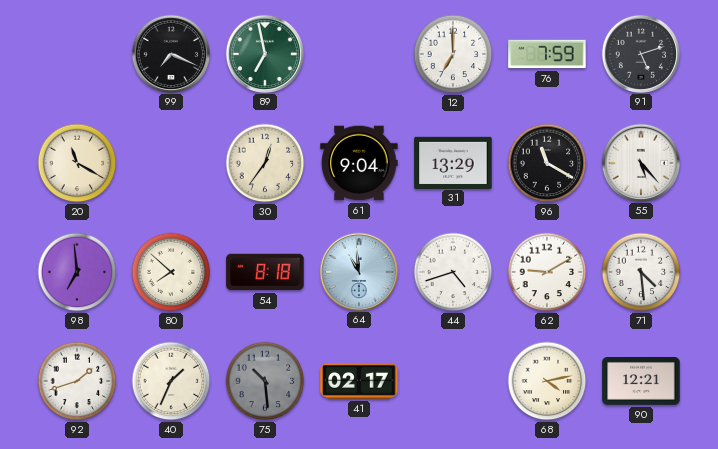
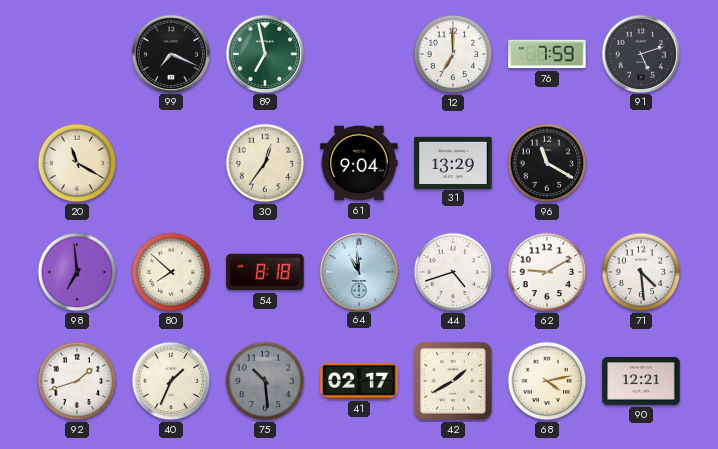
55: 5:23 -> none (640, 162)
42: none -> 1:40 (453, 381)
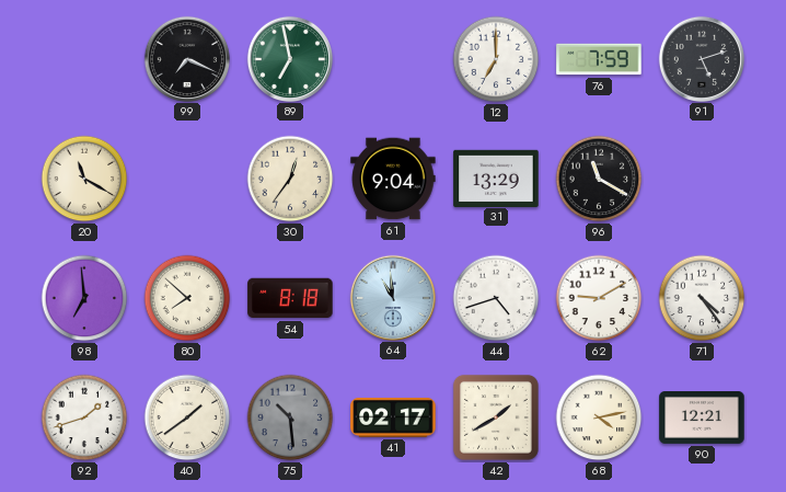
71: 4:29 -> 4:24 (702, 298)
40: 1:34 -> 1:39 (187, 417)
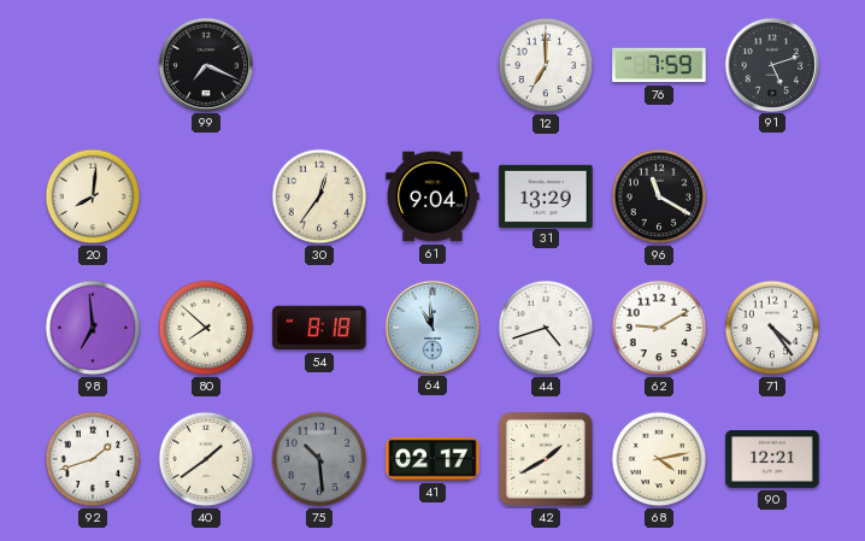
89: 6:58 -> none (289, 58)
20: 11:20 -> 8:01 (93, 196)
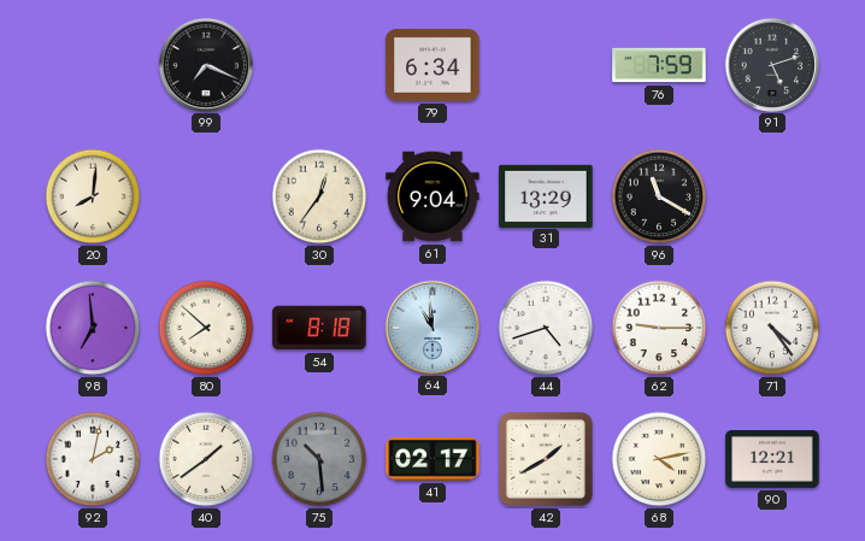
79: none -> 6:34 (432, 65)
12: 7:00 -> none (546, 65)
62: 9:10 -> 9:15 (659, 328)
92: 1:42 -> 2:02 (93, 459)
